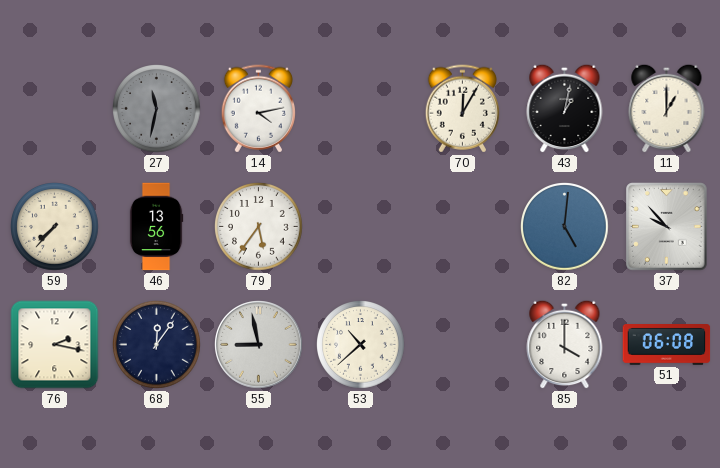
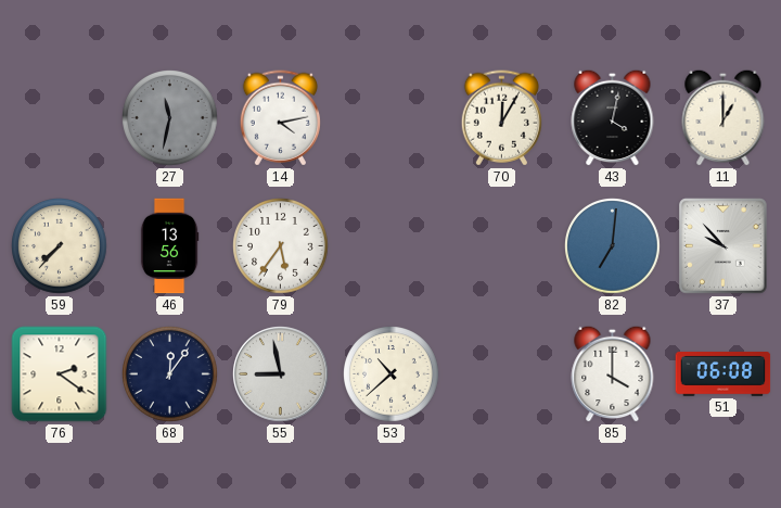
43: 1:02 -> 4:02 (613, 117)
82: 5:01 -> 7:01 (613, 246)
76: 2:17 -> 2:21 (60, 374)
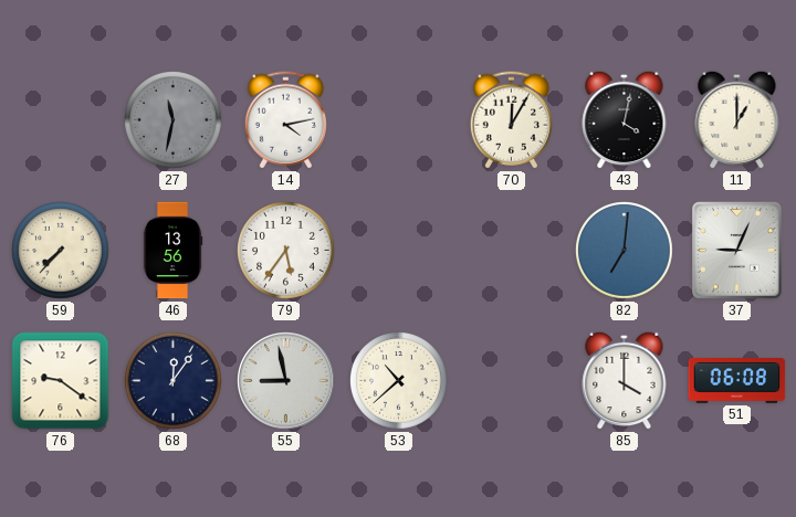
37: 9:53 -> 9:04 (737, 251)
76: 2:21 -> 9:21 (61, 381)
